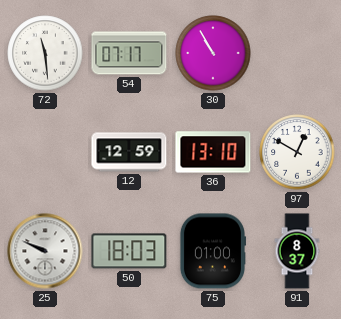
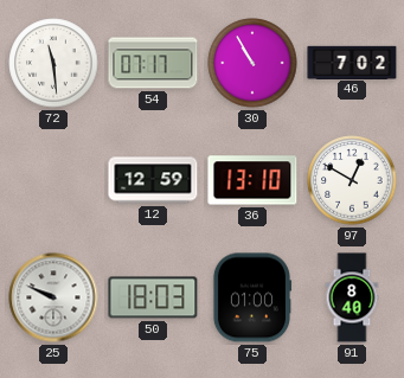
46: none -> 7:02 (352, 62)
91: 8:37 -> 8:40 (352, 297)
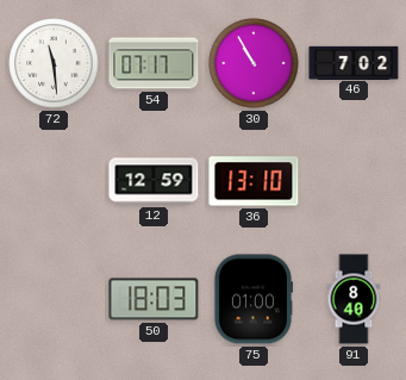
97: 12:50 -> none (352, 180)
25: 9:49 -> none (53, 297)
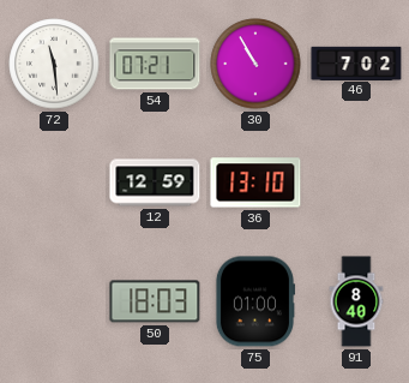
54: 07:17 -> 07:21 (155, 64)
